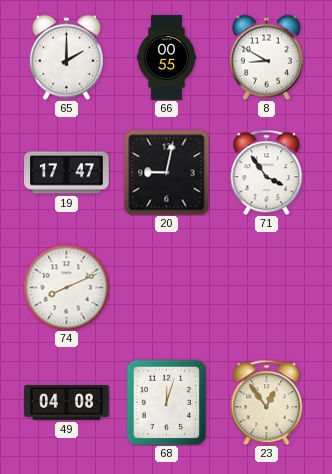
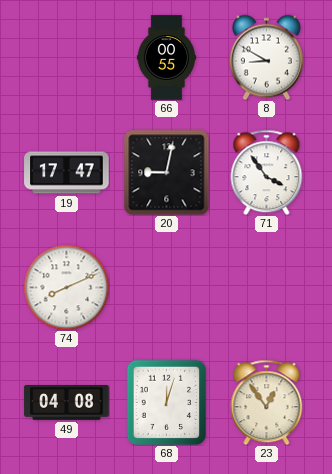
65: 2:00 -> none (66, 57)
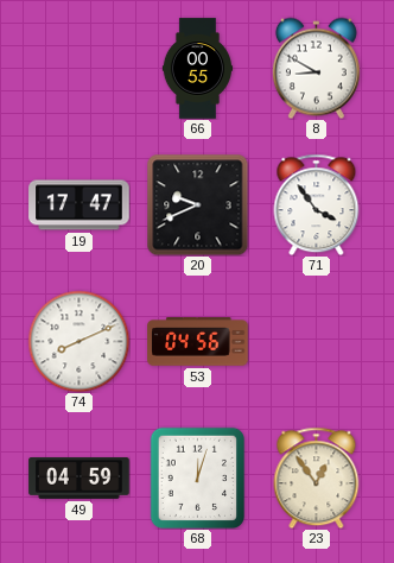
20: 9:02 -> 9:41 (197, 204)
53: none -> 04:56 (198, 342)
49: 04:08 -> 04:59 (80, 479)
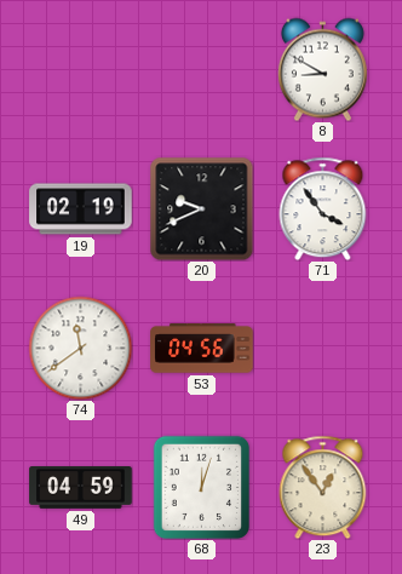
66: 00:55 -> none (198, 69)
19: 17:47 -> 02:19 (81, 209)
74: 8:11 -> 11:39 (80, 348)
